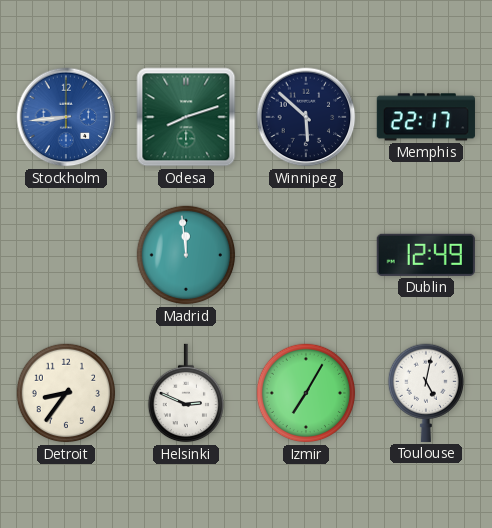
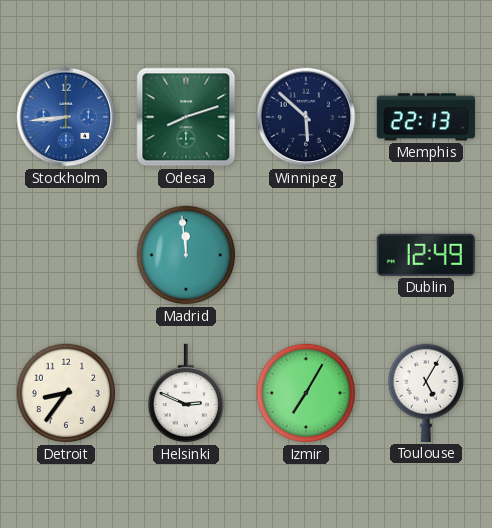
Memphis: 22:17 -> 22:13 (426, 117)
Toulouse: 5:02 -> 5:05 (425, 393)
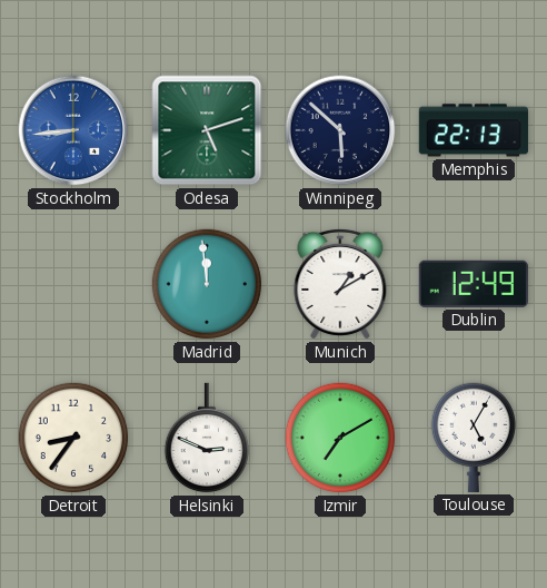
Odesa: 8:12 -> 5:12 (207, 130)
Munich: none -> 1:10 (340, 284)
Izmir: 7:05 -> 7:10 (340, 438)
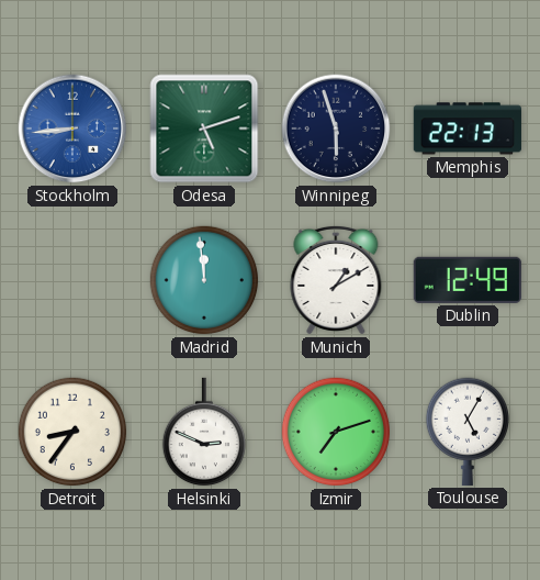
Winnipeg: 5:52 -> 5:57 (336, 129)
Izmir: 7:10 -> 7:12 (336, 432)
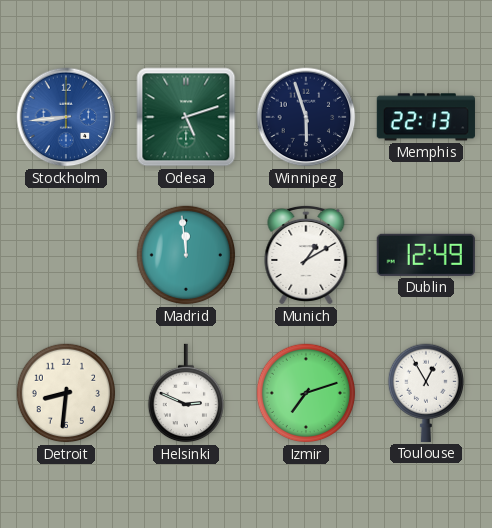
Detroit: 8:36 -> 8:31 (66, 393)
Toulouse: 5:05 -> 12:55 (425, 393)
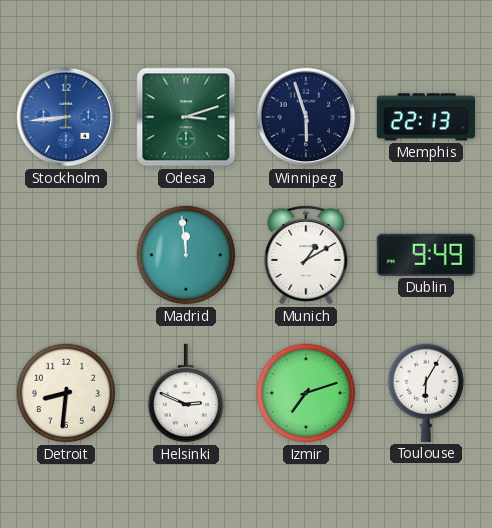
Odesa: 5:12 -> 3:12 (186, 117)
Dublin: 12:49 -> 9:49 (426, 255)
Toulouse: 12:55 -> 6:05 (425, 393)
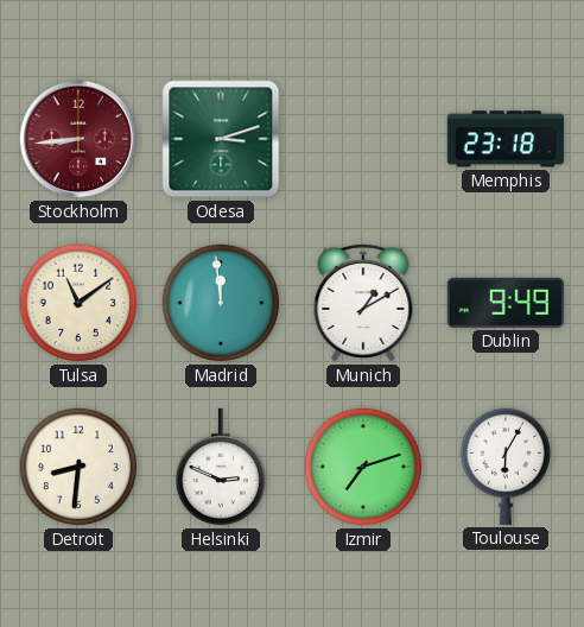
Stockholm dial: blue -> burgundy (78, 139)
Winnipeg: 5:57 -> none (306, 117)
Memphis: 22:13 -> 23:18 (506, 139)
Tulsa: none -> 11:09 (78, 303)
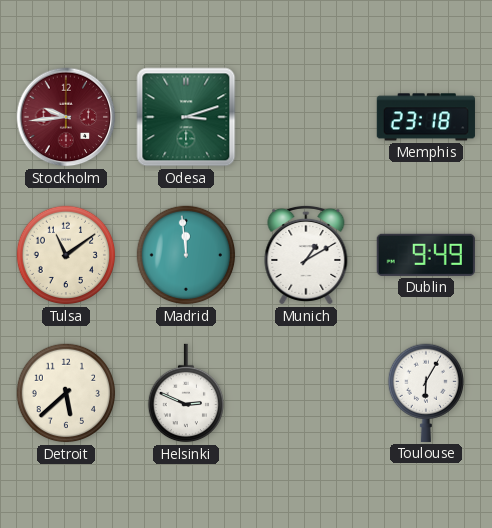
Stockholm: 8:44 -> 9:44 (66, 117)
Detroit: 8:31 -> 5:38 (66, 393)
Izmir: 7:12 -> none (363, 467)
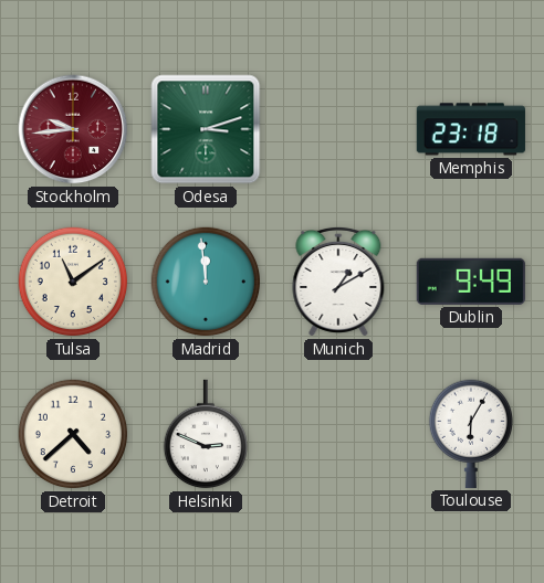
Detroit: 5:38 -> 4:38 (73, 434)
